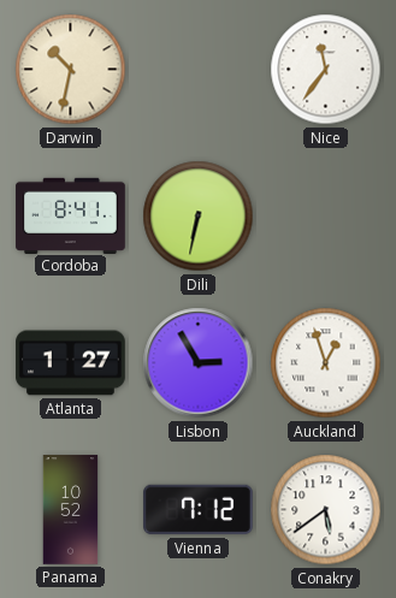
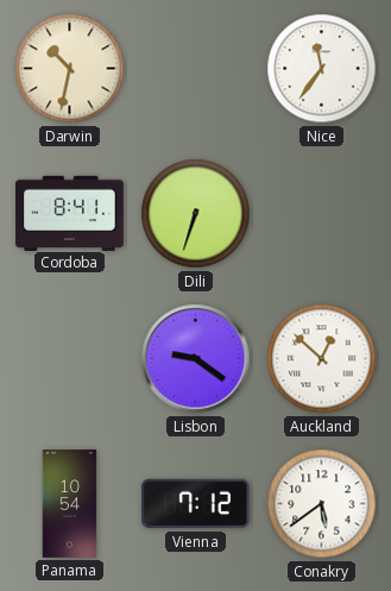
Dili: 6:32 -> 6:33 (196, 214)
Atlanta: 1:27 -> none (71, 363)
Lisbon: 2:55 -> 9:21 (196, 359)
Auckland: 12:57 -> 12:52 (322, 359)
Panama: 10:52 -> 10:54 (70, 504)
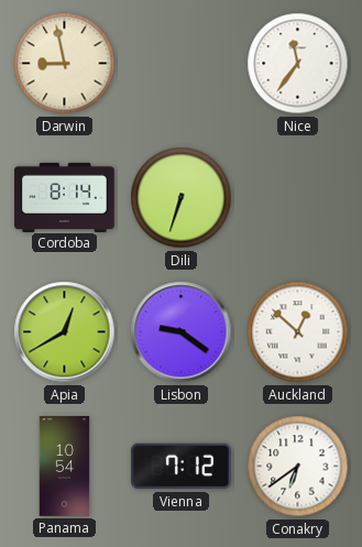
Darwin: 10:32 -> 8:58 (65, 64)
Cordoba: 8:41 -> 8:14 (65, 197)
Apia: none -> 12:40 (65, 332)
Conakry: 5:39 -> 6:39 (298, 467)
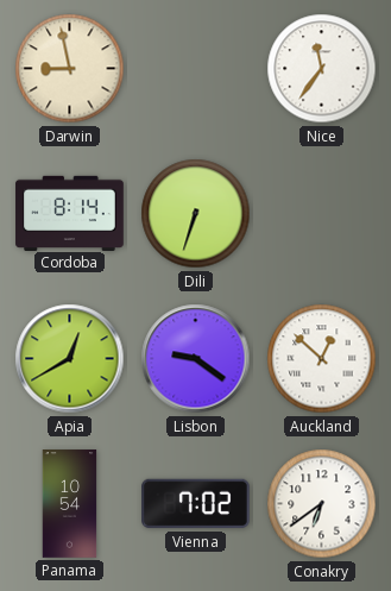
Vienna: 7:12 -> 7:02 (196, 504)
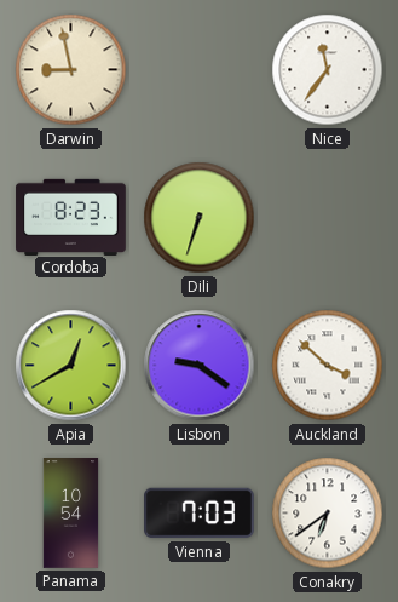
Cordoba: 8:14 -> 8:23 (71, 217)
Auckland: 12:52 -> 3:52 (328, 366)
Vienna: 7:02 -> 7:03 (200, 514)
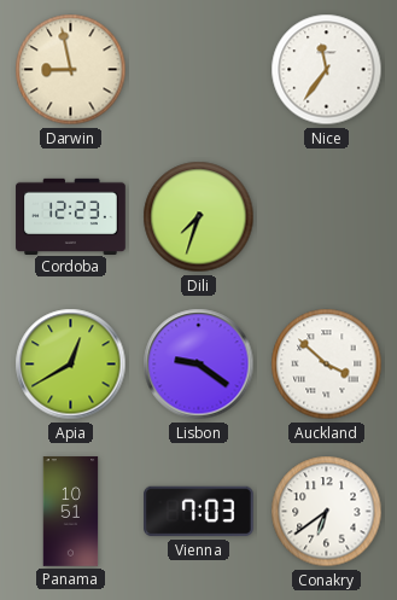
Cordoba: 8:23 -> 12:23 (71, 216)
Dili: 6:33 -> 7:33 (199, 217)
Panama: 10:54 -> 10:51 (71, 512)
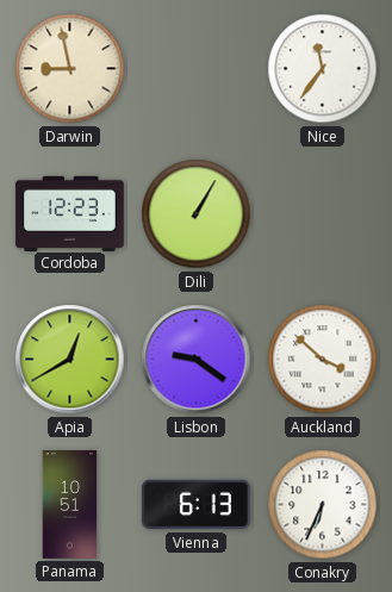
Dili: 7:33 -> 1:05 (197, 214)
Vienna: 7:03 -> 6:13 (197, 505)
Conakry: 6:39 -> 6:34 (323, 505)
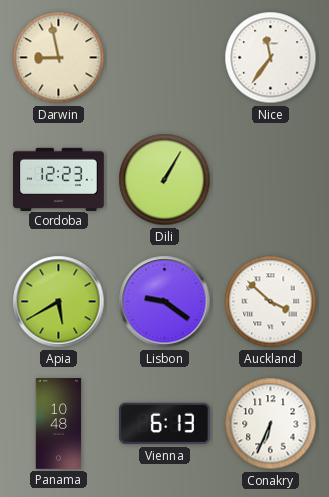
Apia: 12:40 -> 5:40 (59, 302)
Panama: 10:51 -> 10:48 (59, 424)
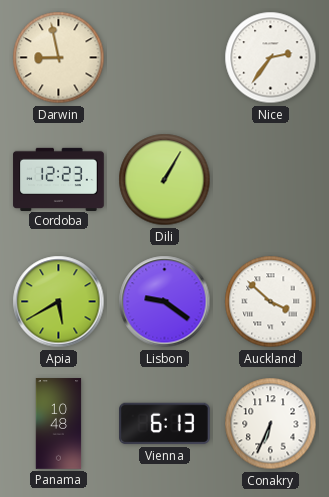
Nice: 11:36 -> 2:36 (271, 58)
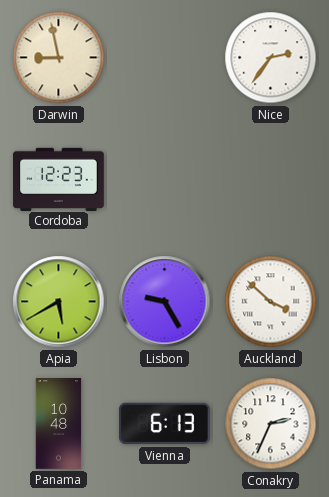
Dili: 1:05 -> none (165, 180)
Lisbon: 9:21 -> 9:25 (165, 302)
Conakry: 6:34 -> 2:34 (271, 424)
